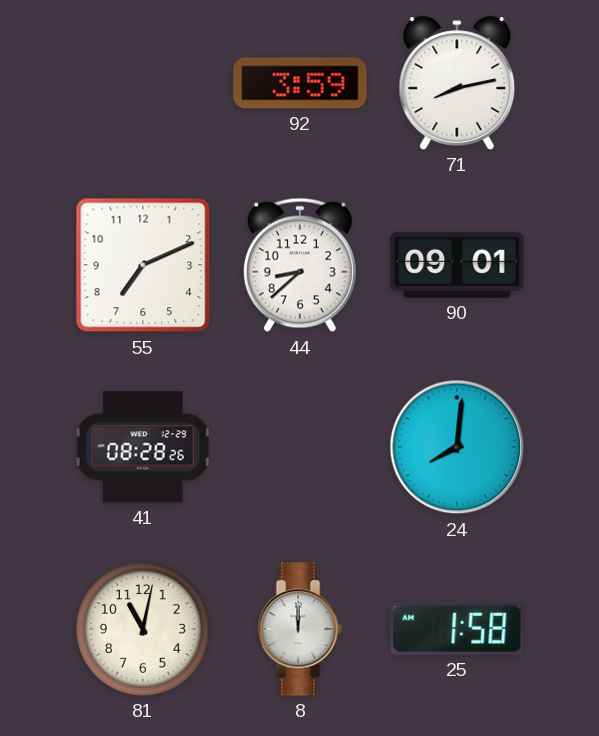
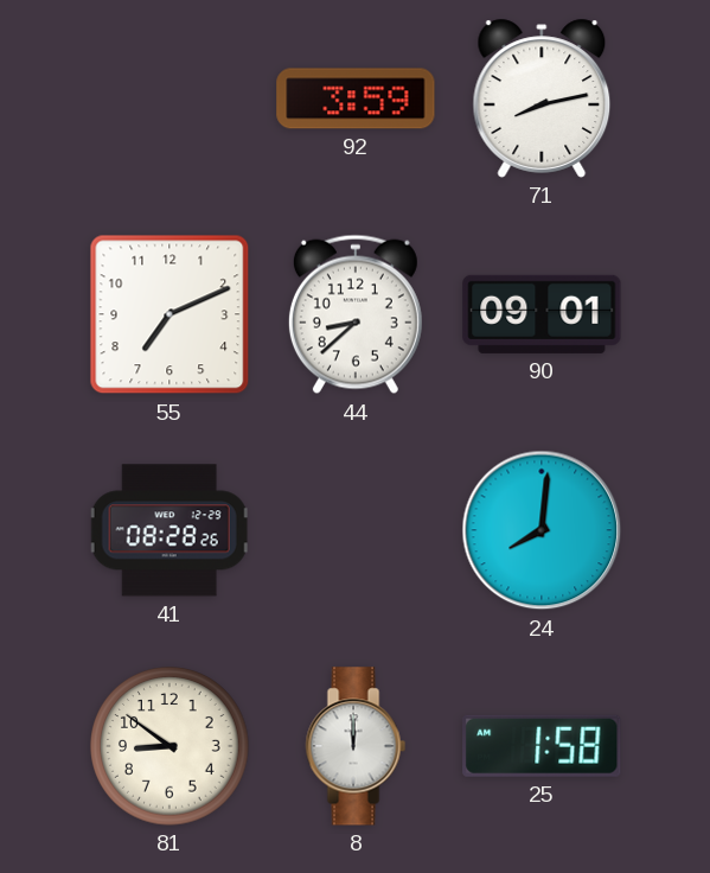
81: 11:02 -> 8:51 (169, 746)
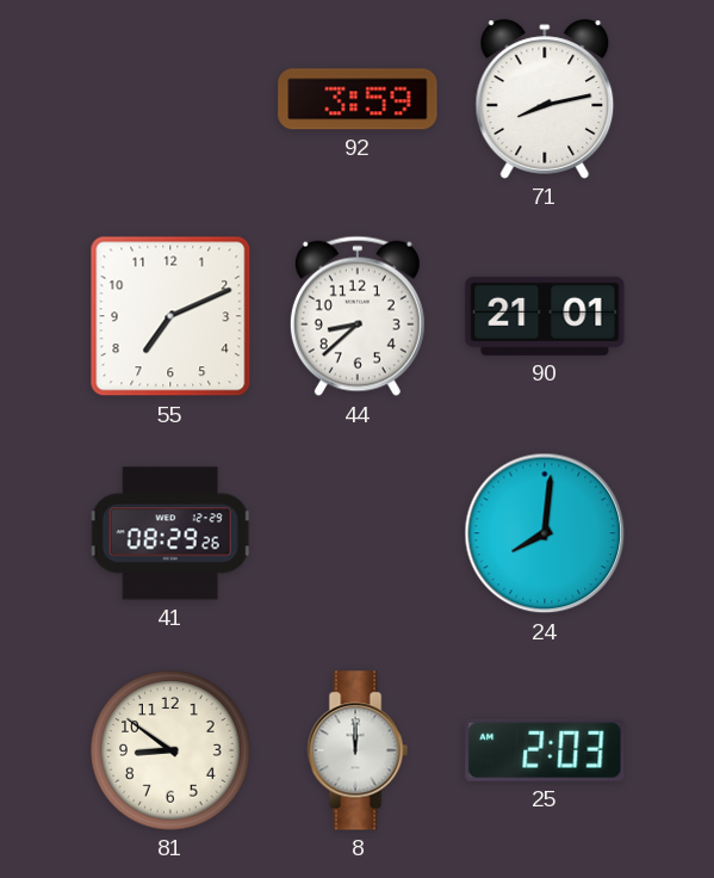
90: 09:01 -> 21:01 (545, 316)
41: 08:28 -> 08:29 (170, 533)
25: 1:58 -> 2:03 (545, 750)
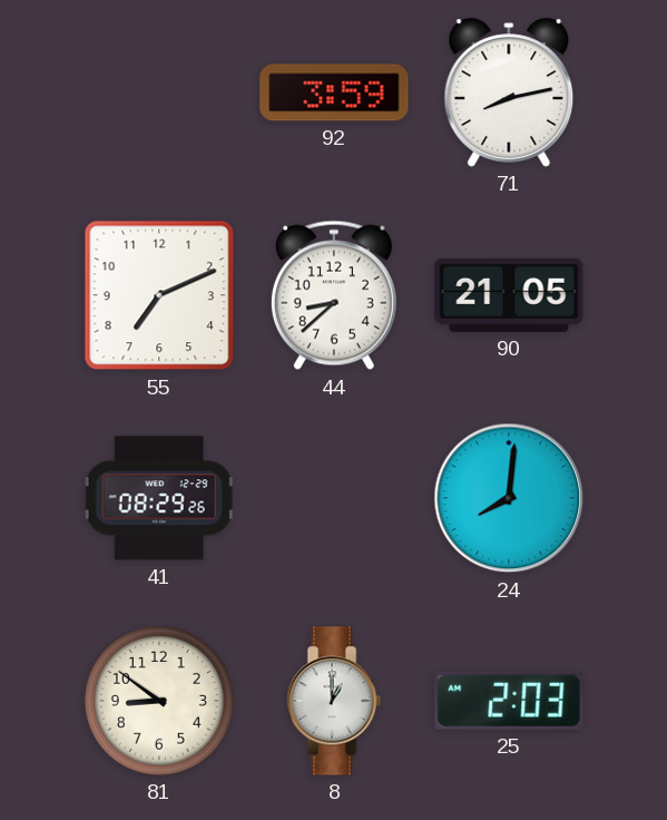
90: 21:01 -> 21:05 (509, 295)
8: 12:00 -> 1:00 (334, 701)
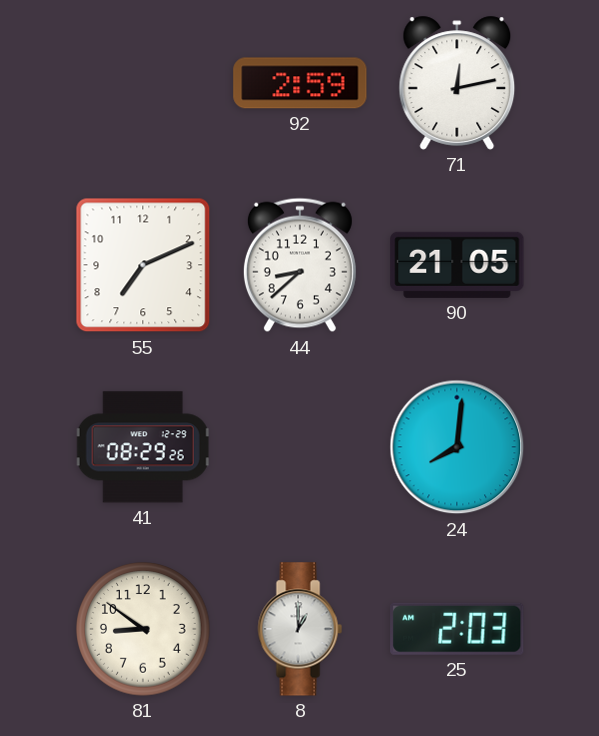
92: 3:59 -> 2:59 (300, 83)
71: 8:13 -> 12:13 (457, 83)
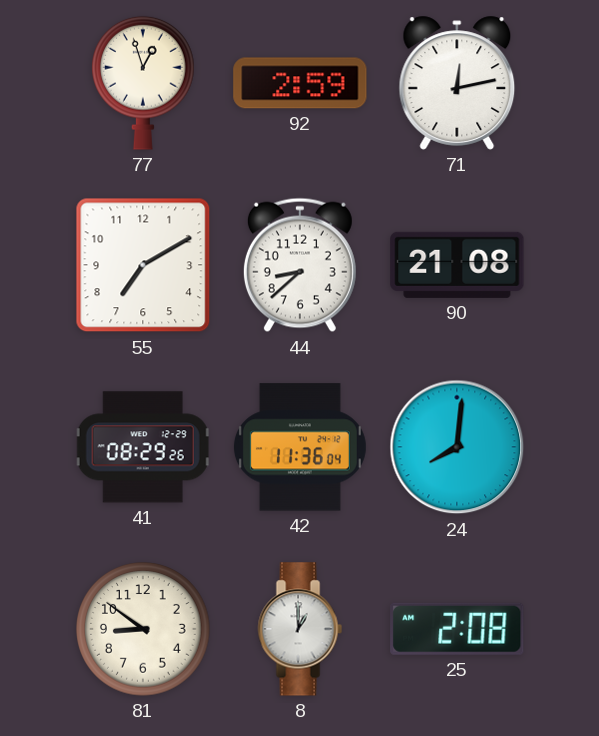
77: none -> 12:57 (144, 83)
55: 7:11 -> 7:10 (143, 265)
90: 21:05 -> 21:08 (457, 265)
42: none -> 11:36 (300, 447)
25: 2:03 -> 2:08 (457, 629)
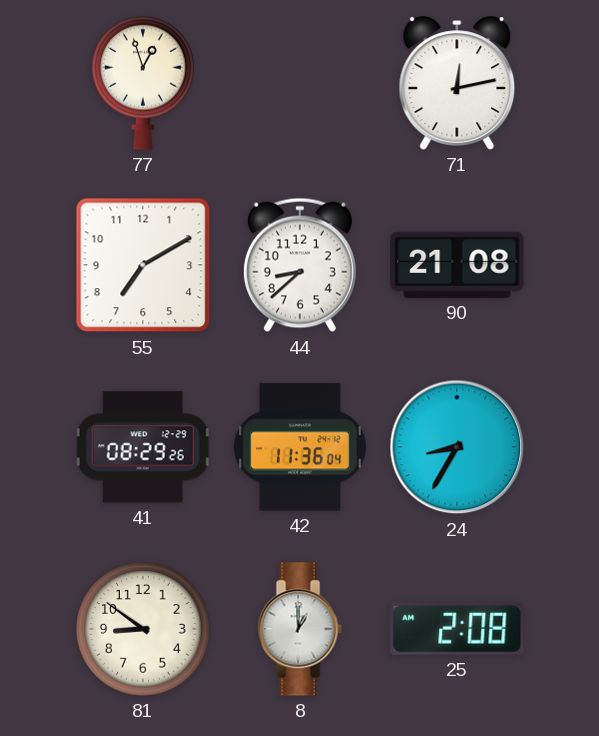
92: 2:59 -> none (300, 83)
24: 8:01 -> 8:35 (457, 447)
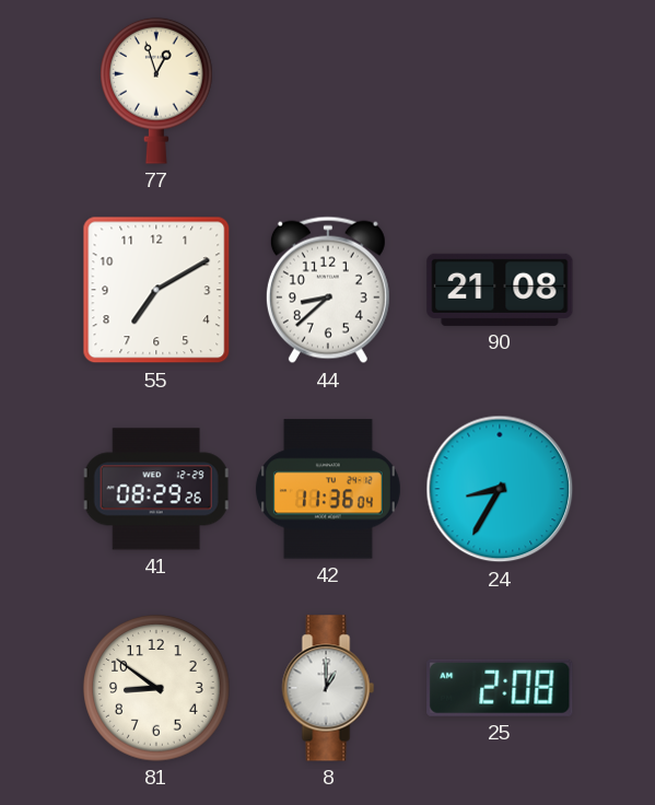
71: 12:13 -> none (457, 83)
